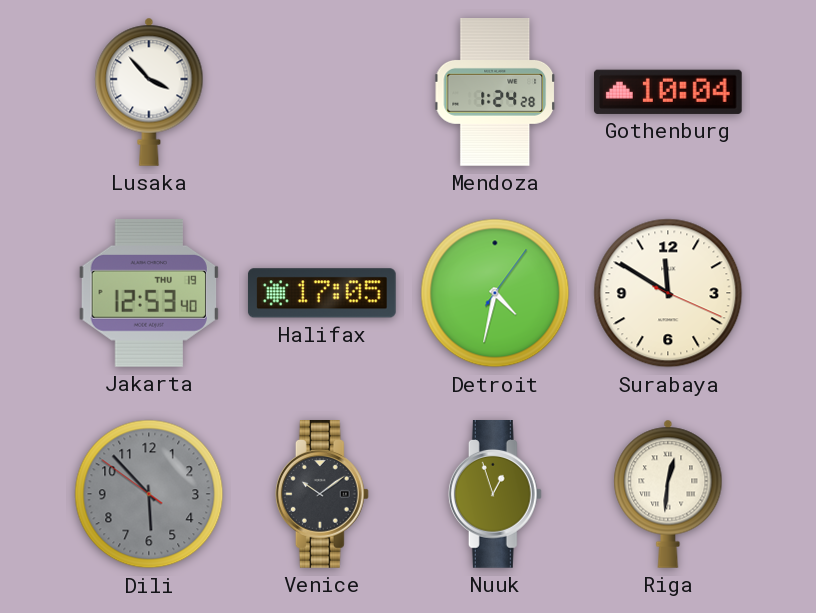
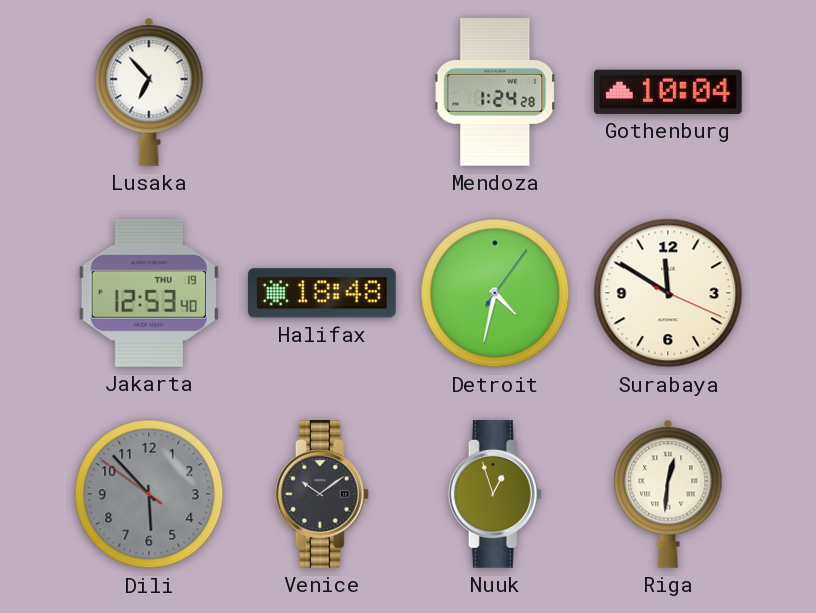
Lusaka: 3:53 -> 6:53 (149, 92)
Halifax: 17:05 -> 18:48 (322, 293)
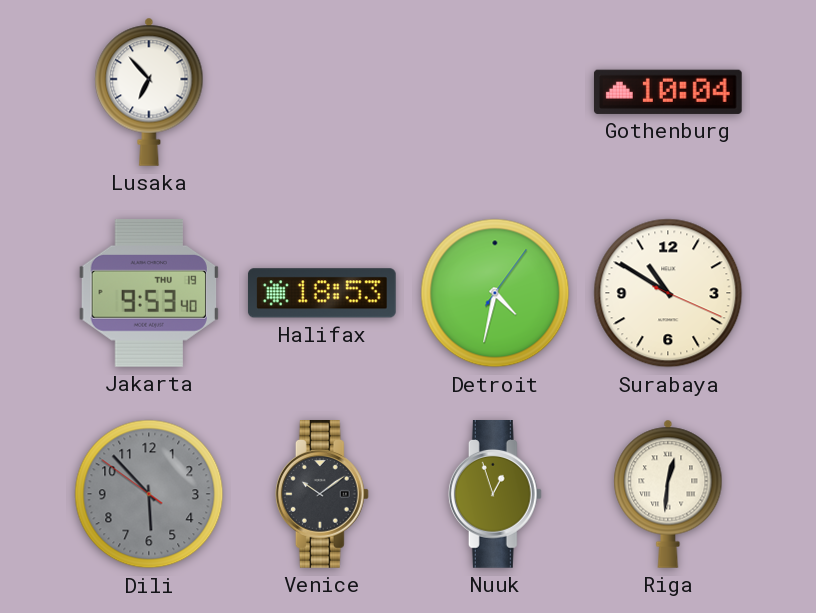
Mendoza: 1:24 -> none (496, 93)
Jakarta: 12:53 -> 9:53 (149, 293)
Halifax: 18:48 -> 18:53 (322, 293)
Surabaya: 11:50 -> 10:50 (668, 293)
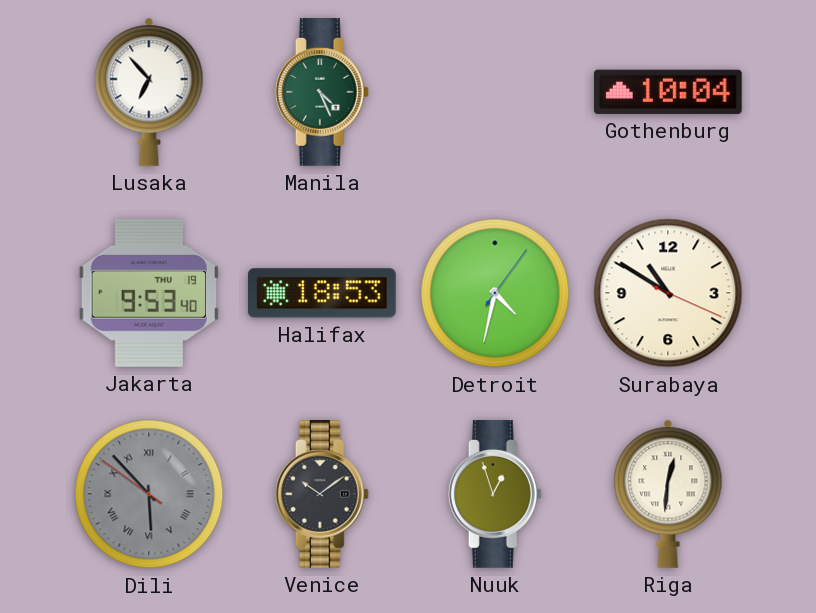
Manila: none -> 4:26 (322, 93)
Dili numerals: Arabic -> Roman (149, 494)
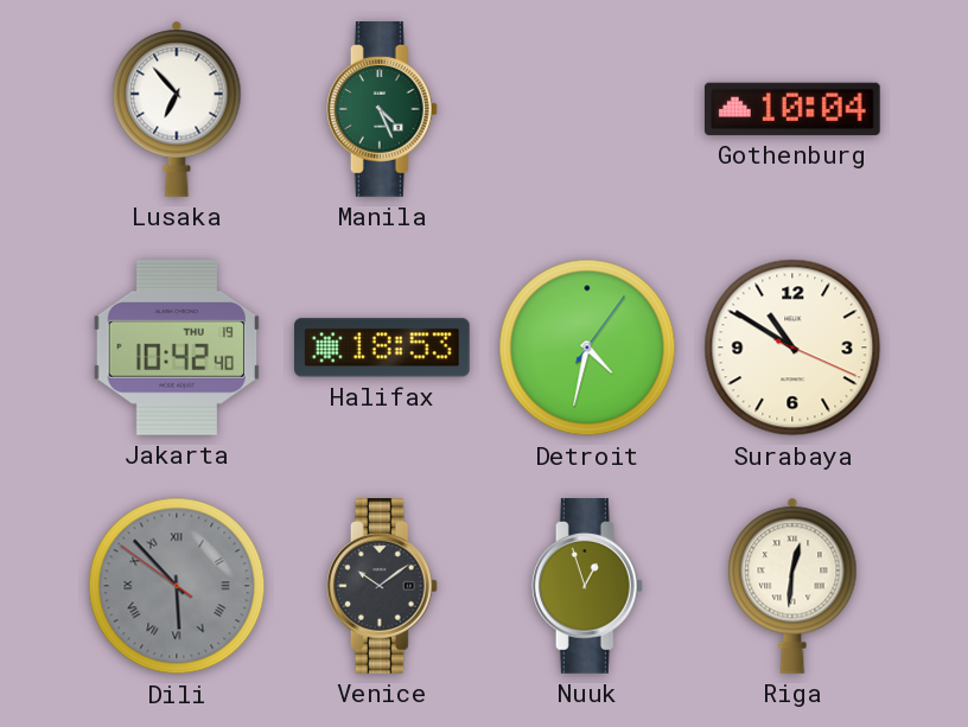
Jakarta: 9:53 -> 10:42 (177, 347)
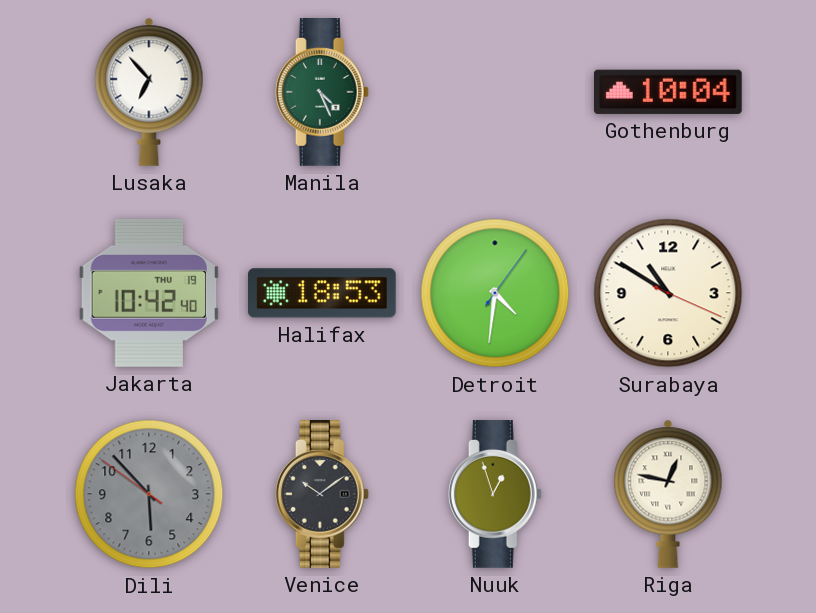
Detroit: 4:32 -> 4:31 (495, 293)
Dili numerals: Roman -> Arabic (149, 494)
Riga: 12:31 -> 12:47 (668, 494)
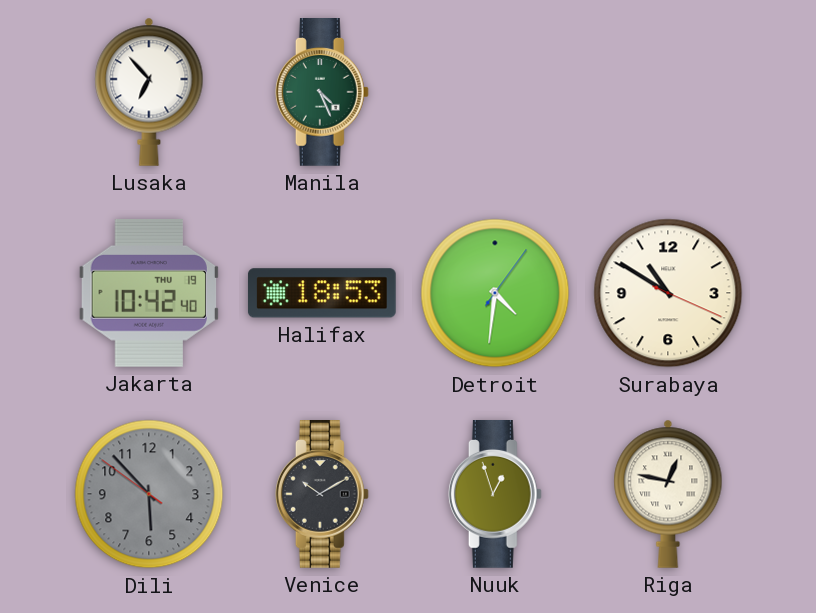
Gothenburg: 10:04 -> none (668, 92)
Venice: 10:09 -> 10:10 (322, 495)
